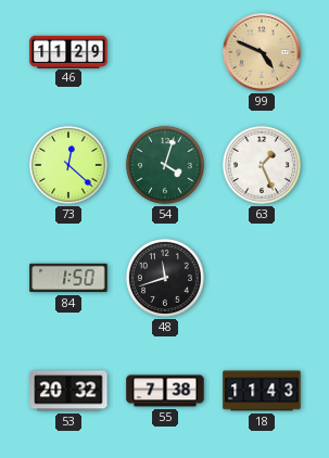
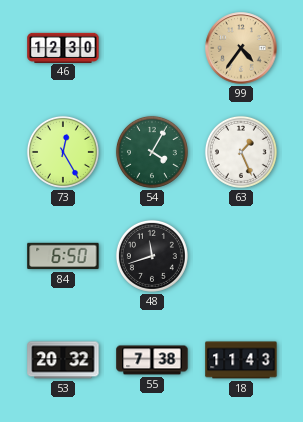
46: 11:29 -> 12:30 (63, 47)
99: 4:49 -> 4:36 (241, 48)
73: 12:22 -> 12:25 (63, 152)
54: 4:03 -> 4:05 (152, 152)
84: 1:50 -> 6:50 (63, 256)
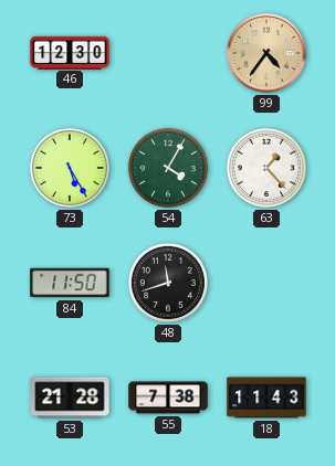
73: 12:25 -> 5:25 (70, 168)
63: 1:26 -> 1:23 (266, 168)
84: 6:50 -> 11:50 (70, 283)
53: 20:32 -> 21:28 (70, 398)
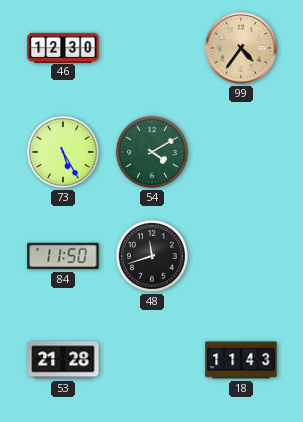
54: 4:05 -> 4:10 (152, 152)
63: 1:23 -> none (266, 168)
55: 7:38 -> none (168, 398)
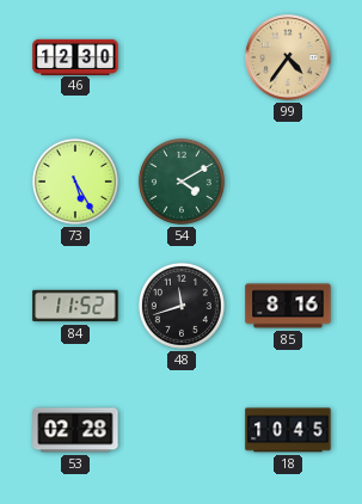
84: 11:50 -> 11:52 (75, 306)
85: none -> 8:16 (288, 306)
53: 21:28 -> 02:28 (75, 430)
18: 11:43 -> 10:45 (288, 430)
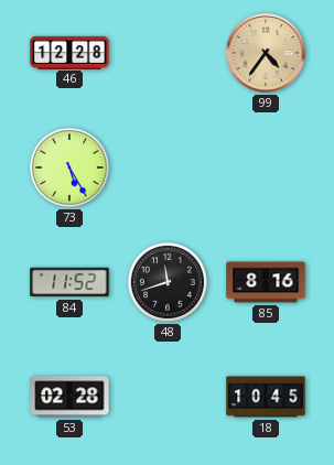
46: 12:30 -> 12:28 (69, 52)
54: 4:10 -> none (182, 182)
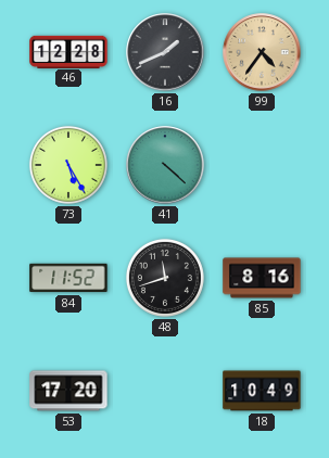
16: none -> 1:41 (165, 52)
41: none -> 4:22 (165, 165)
53: 02:28 -> 17:20 (68, 391)
18: 10:45 -> 10:49 (262, 391)
